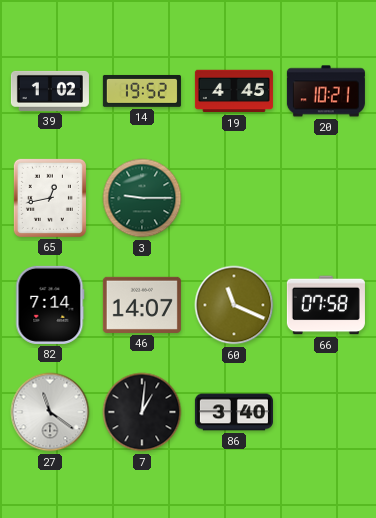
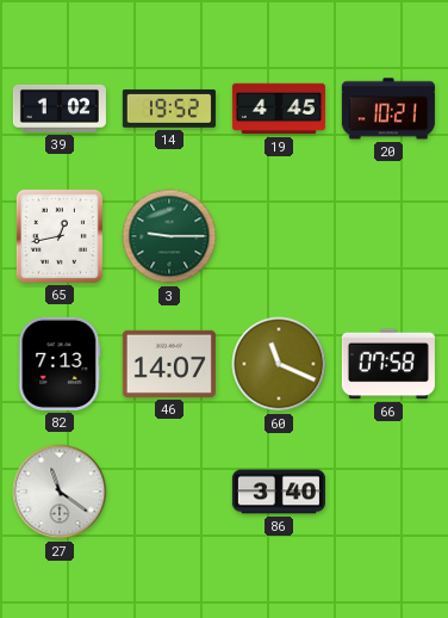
82: 7:14 -> 7:13 (60, 364)
7: 1:01 -> none (142, 412)
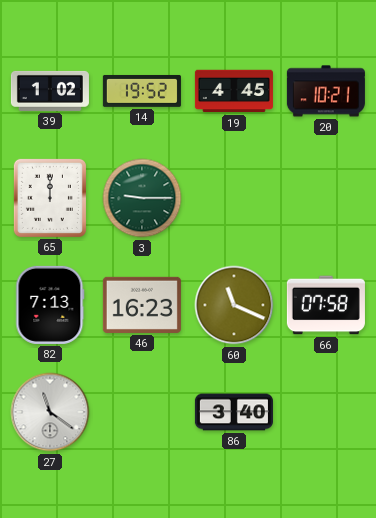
65: 12:43 -> 12:00 (50, 198)
46: 14:07 -> 16:23 (142, 305)
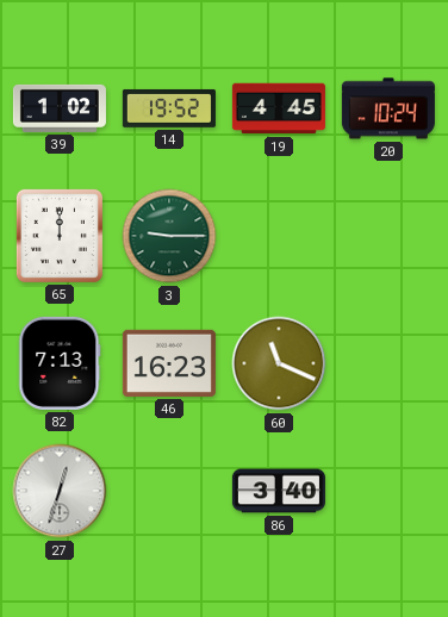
20: 10:21 -> 10:24 (388, 108)
66: 07:58 -> none (326, 305)
27: 11:21 -> 12:33 (60, 491)
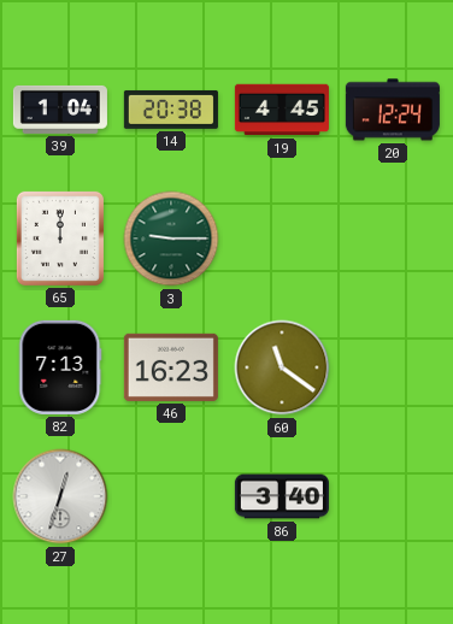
39: 1:02 -> 1:04 (60, 110)
14: 19:52 -> 20:38 (171, 110)
20: 10:24 -> 12:24 (393, 110)
60: 11:19 -> 11:21 (282, 367)
